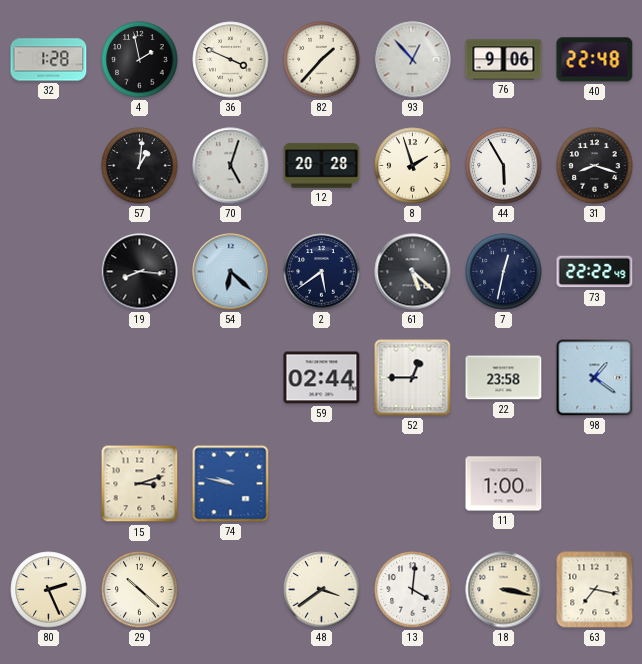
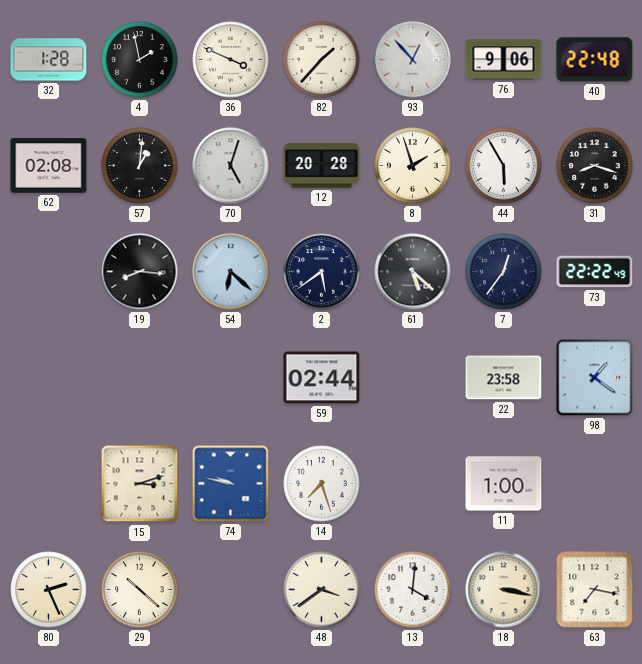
62: none -> 02:08 (49, 166)
7: 12:32 -> 12:36 (504, 272)
52: 12:45 -> none (413, 378)
14: none -> 7:27 (322, 484)
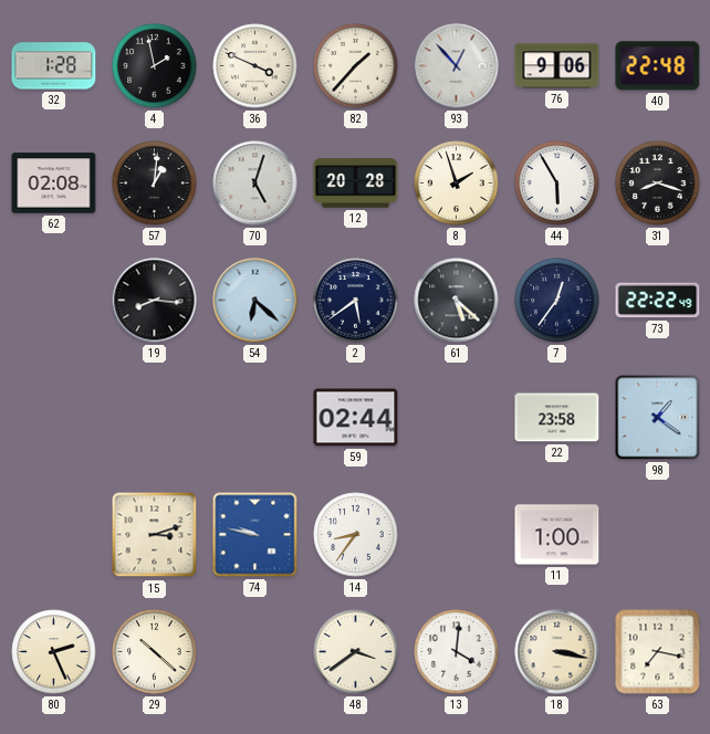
14: 7:27 -> 8:36 (356, 535)
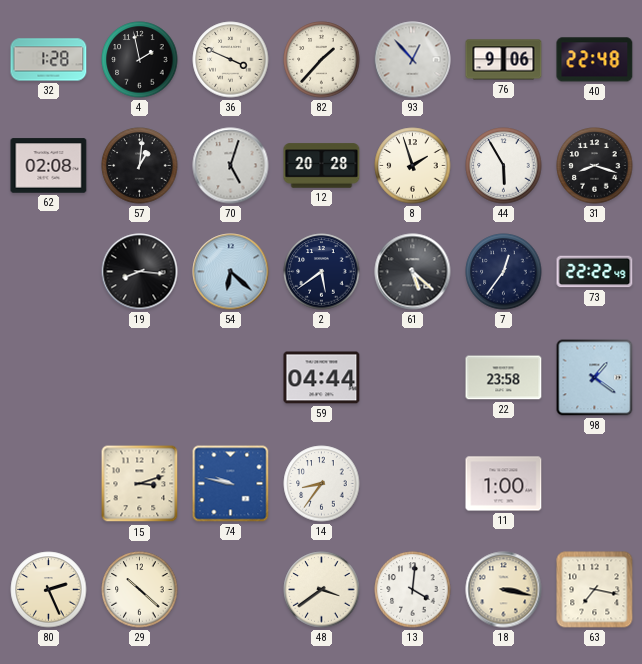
59: 02:44 -> 04:44 (322, 378)
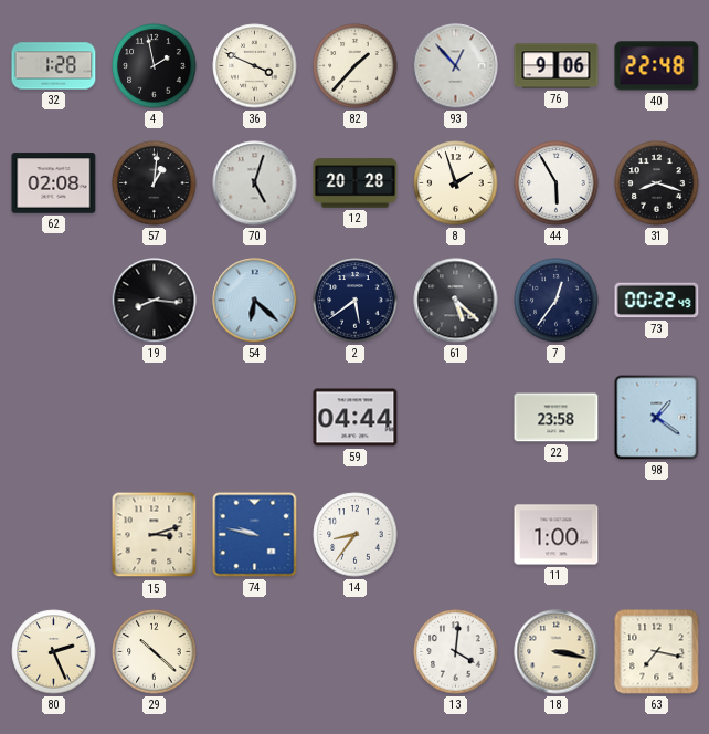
73: 22:22 -> 00:22 (657, 301)
48: 3:39 -> none (322, 590)
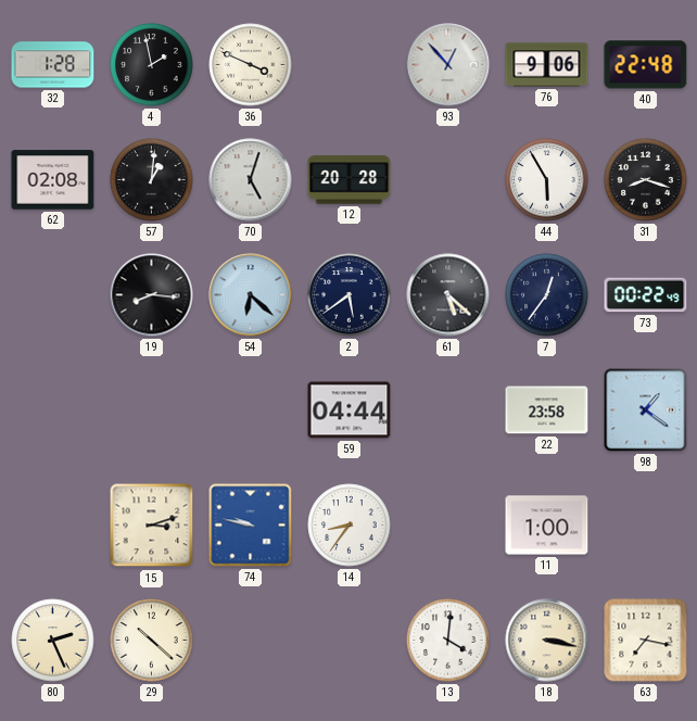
82: 1:37 -> none (356, 66)
8: 1:57 -> none (456, 183)
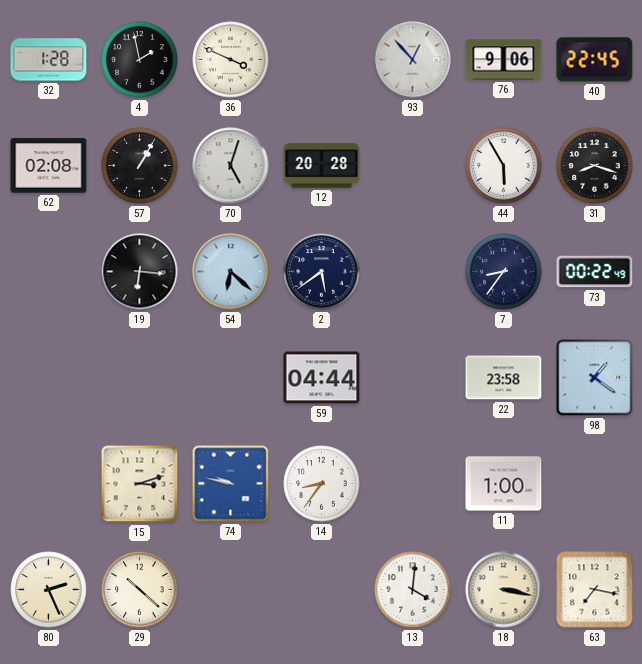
40: 22:48 -> 22:45 (595, 60)
57: 1:01 -> 1:05 (140, 166)
19: 8:16 -> 6:16 (140, 272)
61: 5:22 -> none (448, 295)
7: 12:36 -> 8:36 (504, 272)
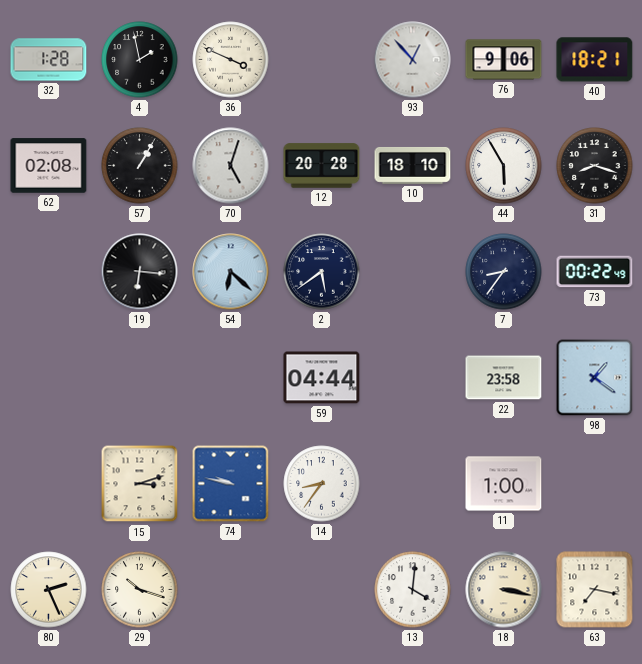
40: 22:45 -> 18:21 (595, 60)
10: none -> 18:10 (413, 165)
29: 10:22 -> 10:18 (140, 590)
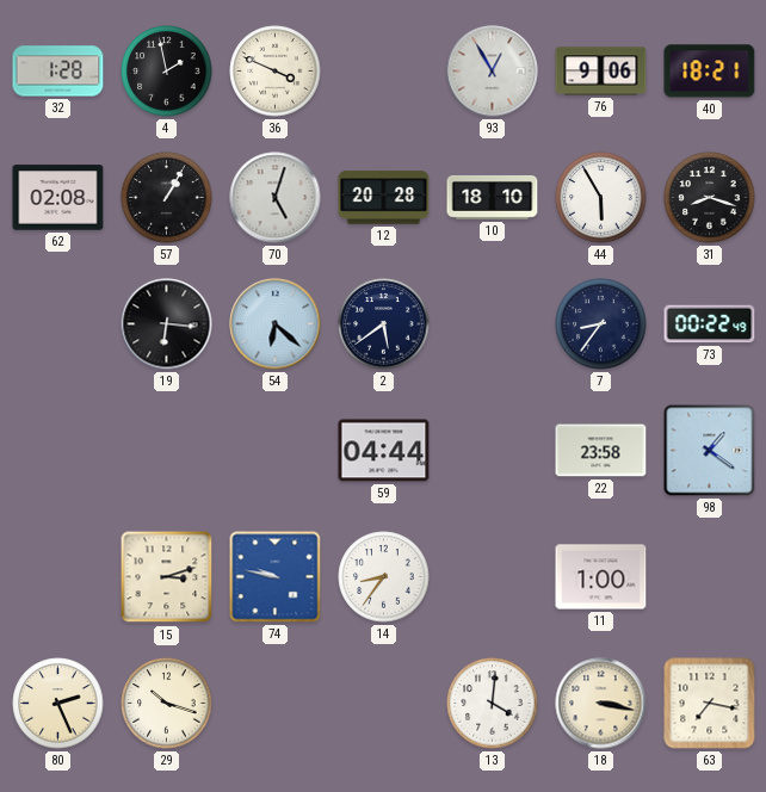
93: 12:53 -> 12:55 (493, 72)
